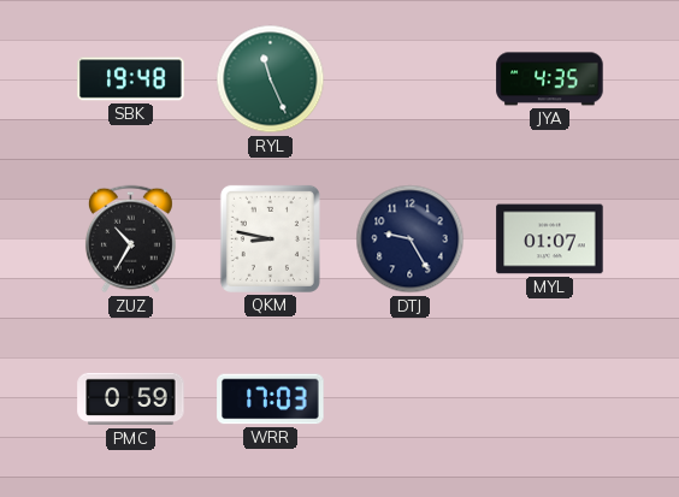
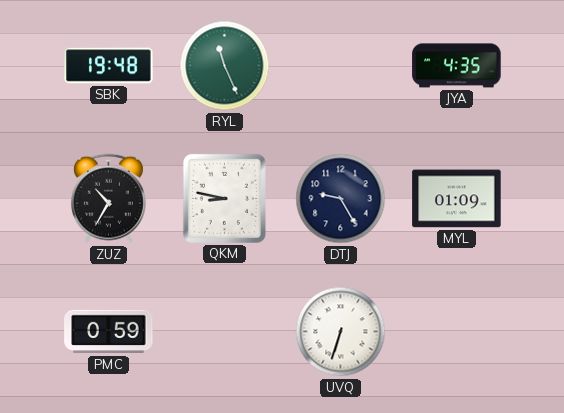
MYL: 01:07 -> 01:09 (457, 199)
WRR: 17:03 -> none (271, 400)
UVQ: none -> 6:33 (341, 332)
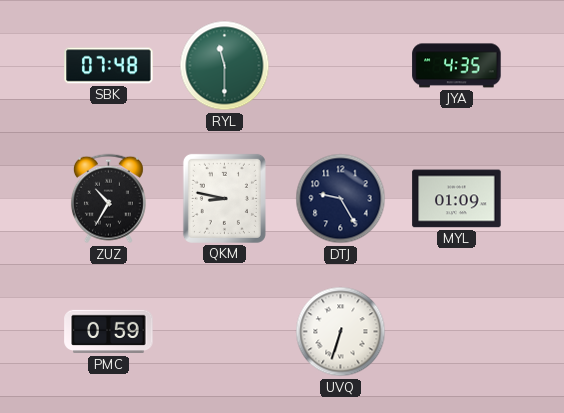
SBK: 19:48 -> 07:48 (109, 66)
RYL: 11:26 -> 11:30 (225, 66)
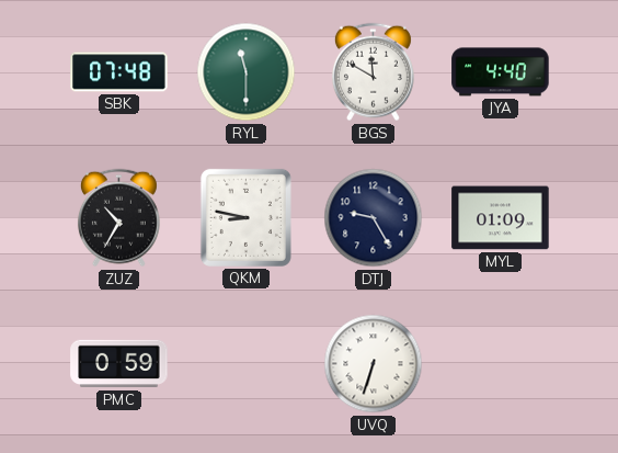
BGS: none -> 11:50 (373, 72)
JYA: 4:35 -> 4:40 (501, 72)
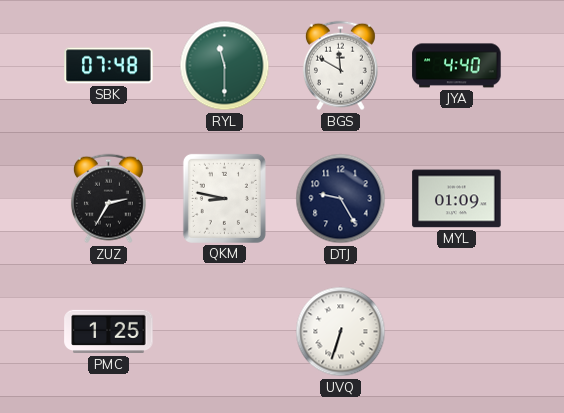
ZUZ: 10:35 -> 2:35 (108, 199)
PMC: 0:59 -> 1:25 (109, 332)
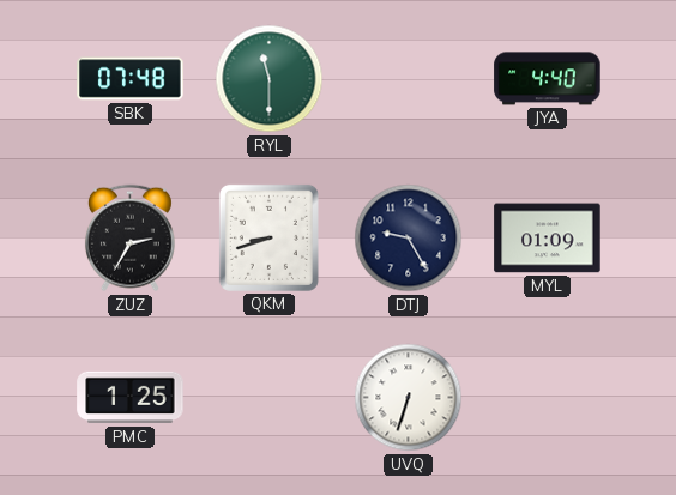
BGS: 11:50 -> none (340, 66)
QKM: 8:47 -> 8:42 (268, 237)
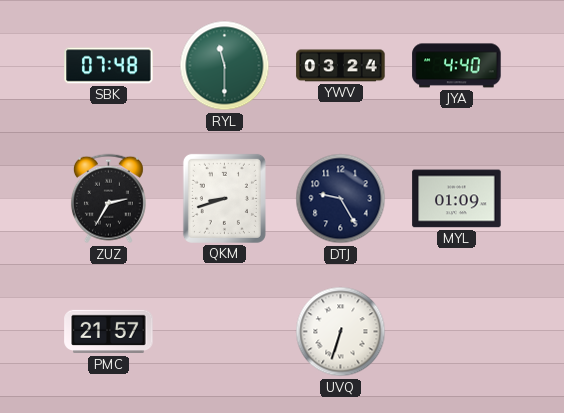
YWV: none -> 03:24 (341, 66)
PMC: 1:25 -> 21:57 (109, 332)
